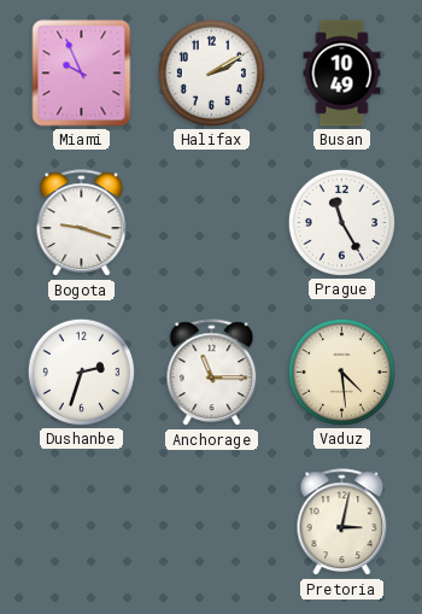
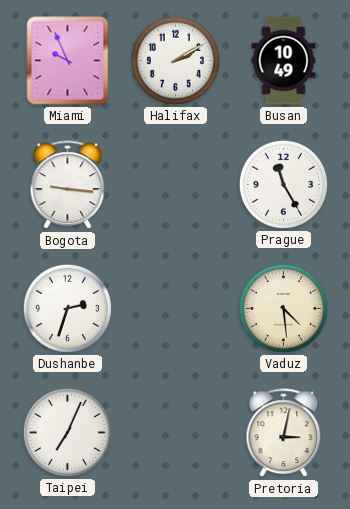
Bogota: 9:18 -> 9:16 (68, 185)
Anchorage: 11:15 -> none (212, 373)
Taipei: none -> 7:04 (67, 432)
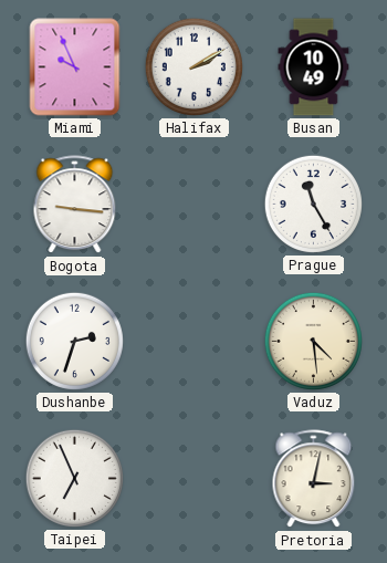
Taipei: 7:04 -> 6:56 (74, 478)
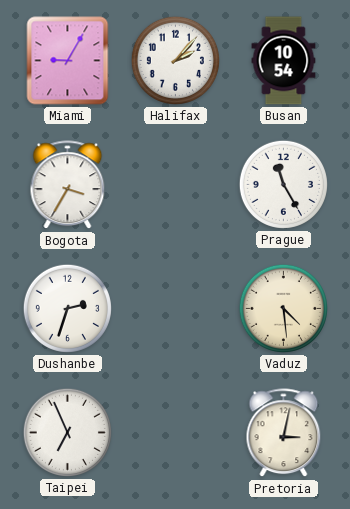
Miami: 9:56 -> 9:05 (68, 61)
Halifax: 2:10 -> 2:07 (175, 60)
Busan: 10:49 -> 10:54 (284, 61)
Bogota: 9:16 -> 3:35 (68, 185)
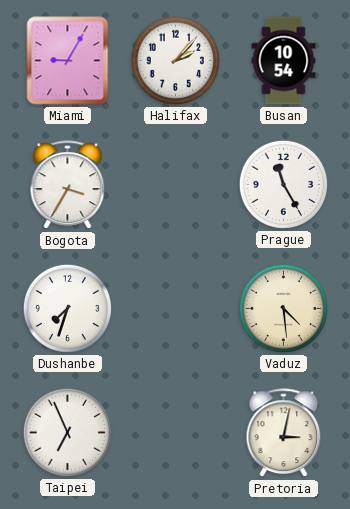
Dushanbe: 2:33 -> 7:33 (67, 308)
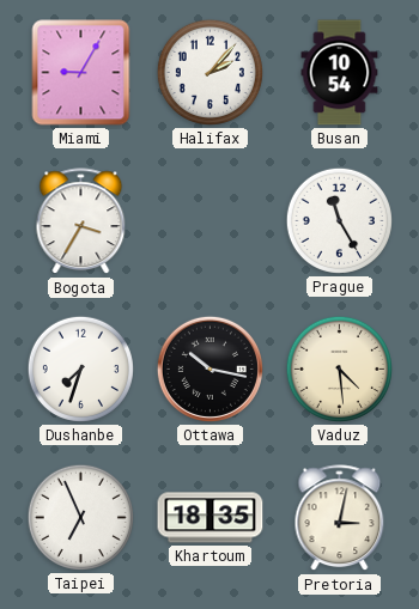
Ottawa: none -> 10:17 (209, 369)
Khartoum: none -> 18:35 (211, 518)
